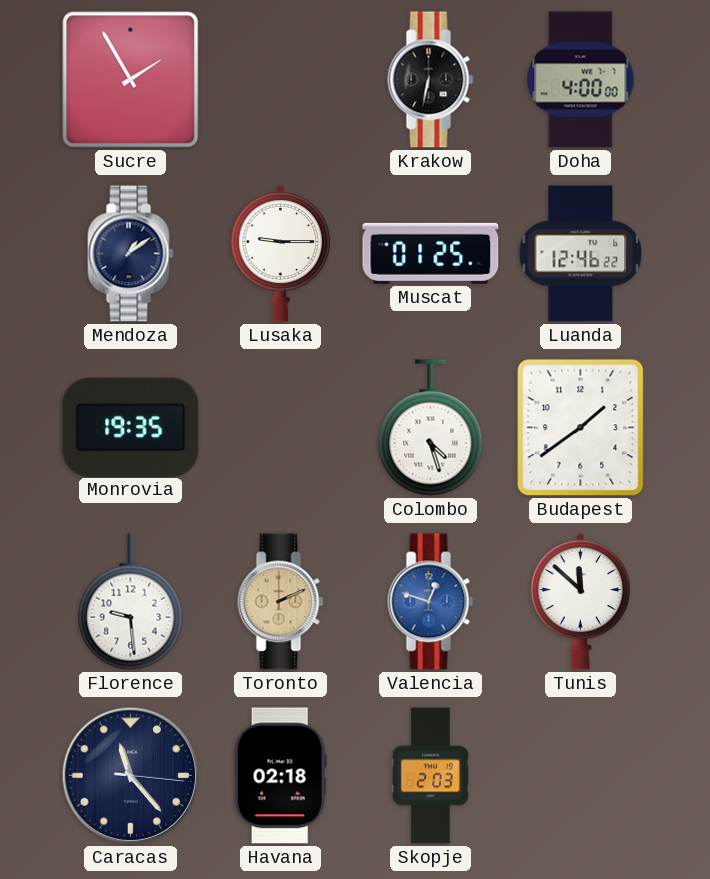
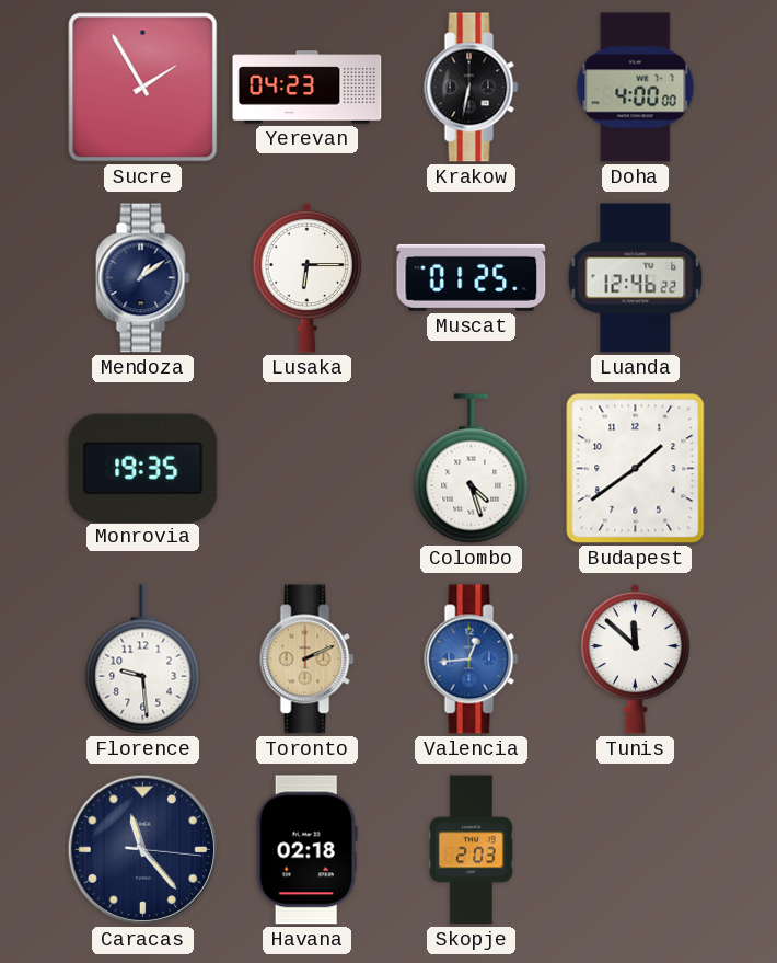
Yerevan: none -> 04:23 (308, 88)
Lusaka: 9:15 -> 6:15 (306, 277)
Valencia: 12:48 -> 12:44 (472, 660)
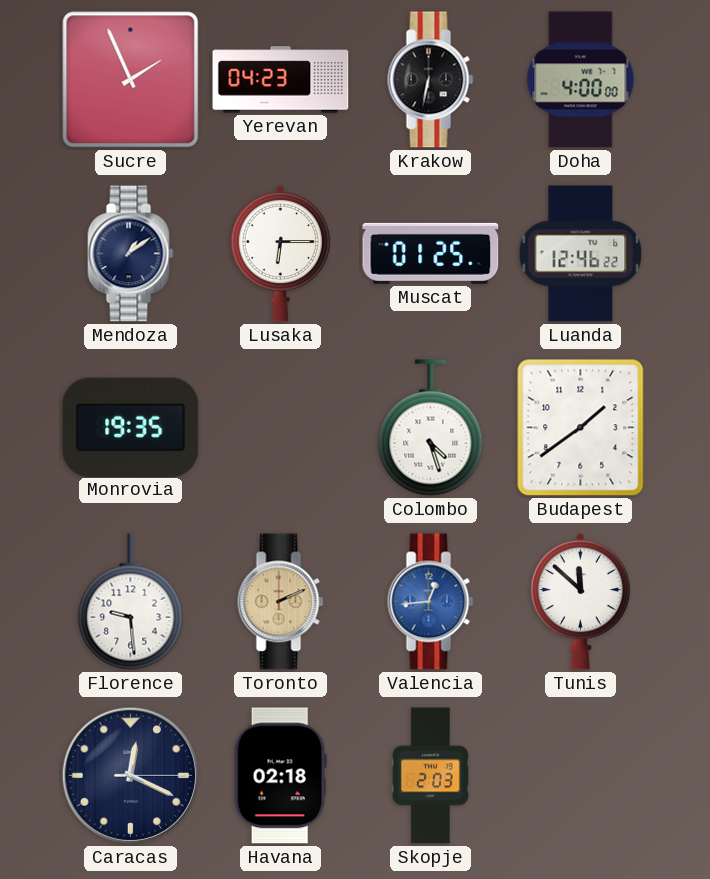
Sucre: 1:55 -> 1:56 (131, 80)
Caracas: 11:23 -> 12:19 (130, 775)
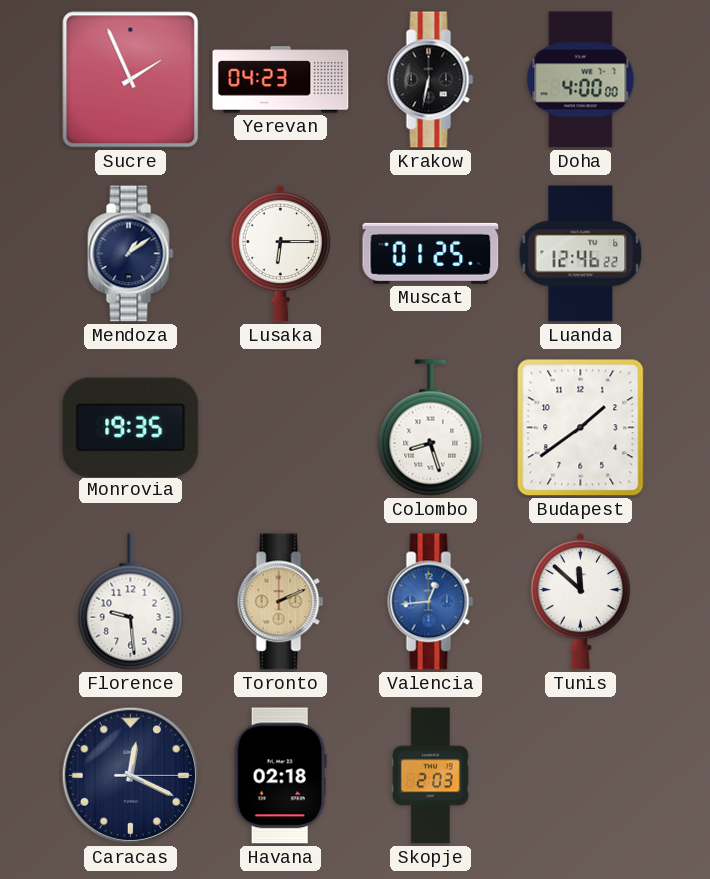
Colombo: 4:27 -> 8:27 (431, 428)
